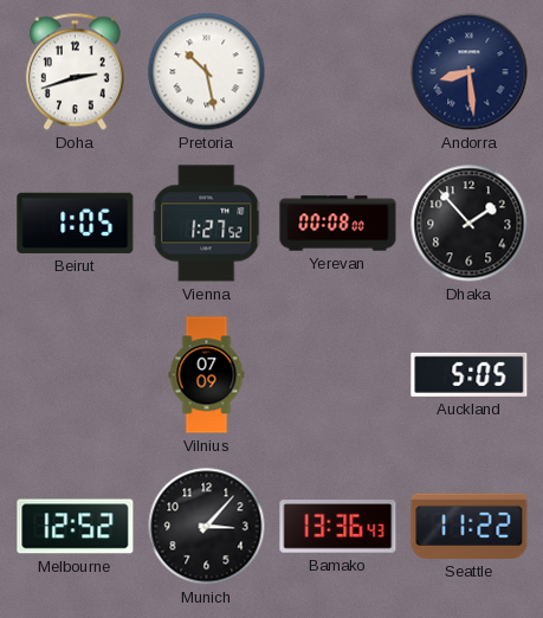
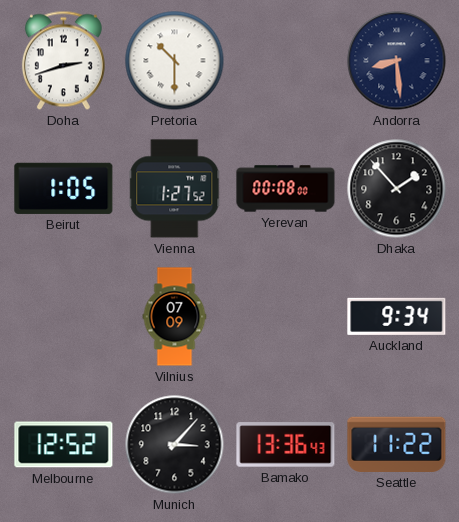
Pretoria: 10:28 -> 10:30 (175, 61)
Auckland: 5:05 -> 9:34 (397, 316)
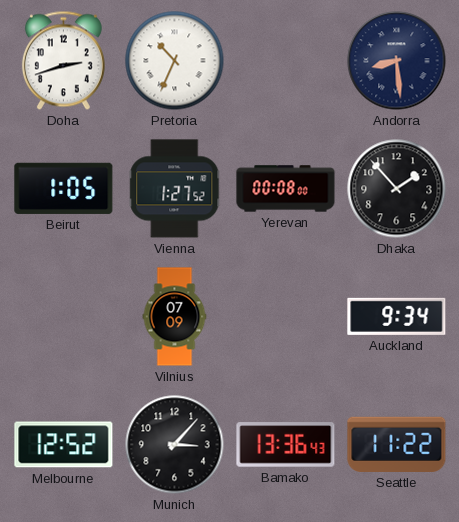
Pretoria: 10:30 -> 10:34 (175, 61)
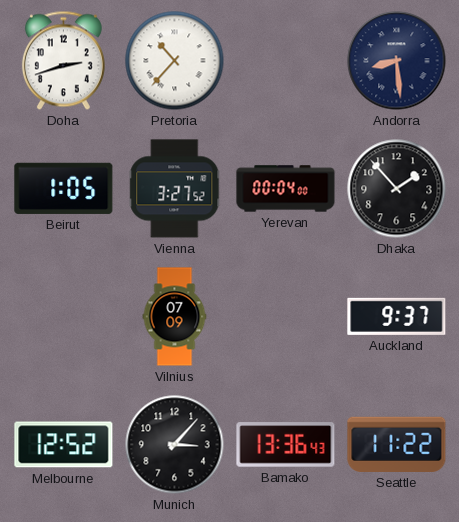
Pretoria: 10:34 -> 10:37 (175, 61)
Vienna: 1:27 -> 3:27 (175, 189)
Yerevan: 00:08 -> 00:04 (286, 189)
Auckland: 9:34 -> 9:37 (397, 316)
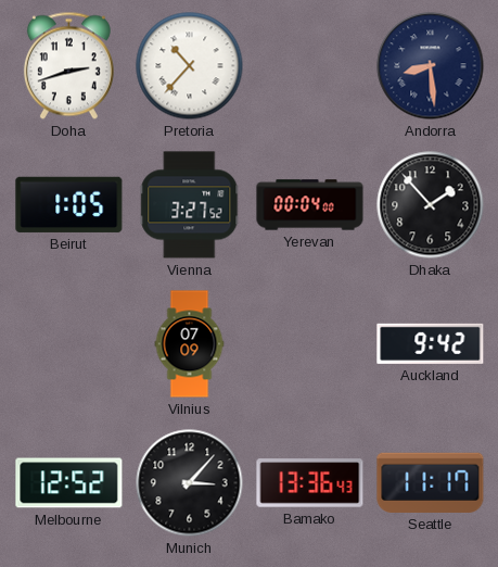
Auckland: 9:37 -> 9:42 (431, 343)
Seattle: 11:22 -> 11:17 (431, 482)
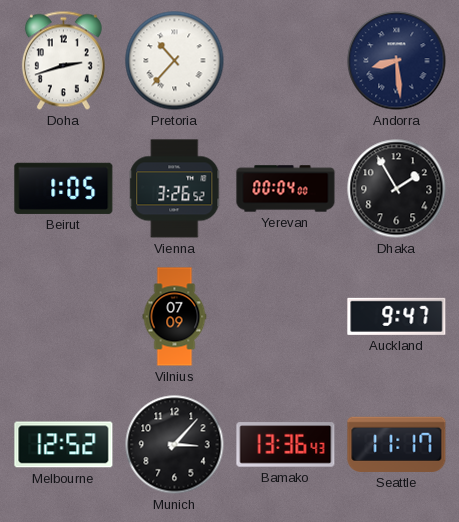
Vienna: 3:27 -> 3:26 (175, 189)
Dhaka: 1:53 -> 1:55 (397, 189)
Auckland: 9:42 -> 9:47 (397, 316)
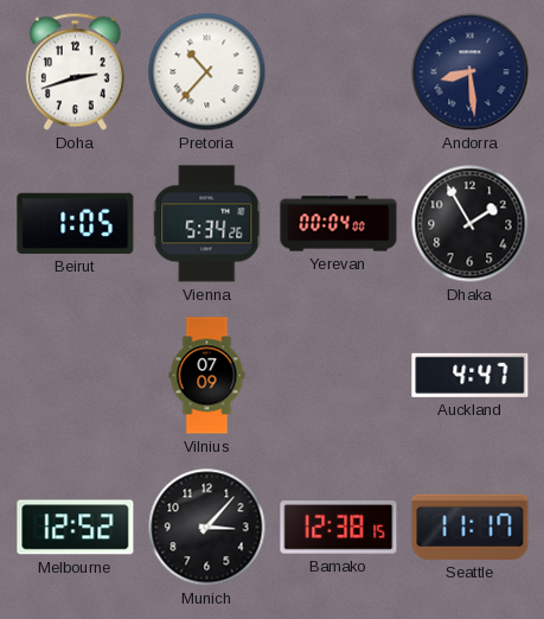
Vienna: 3:26 -> 5:34 (207, 224)
Auckland: 9:47 -> 4:47 (471, 375)
Bamako: 13:36 -> 12:38 (339, 528)
